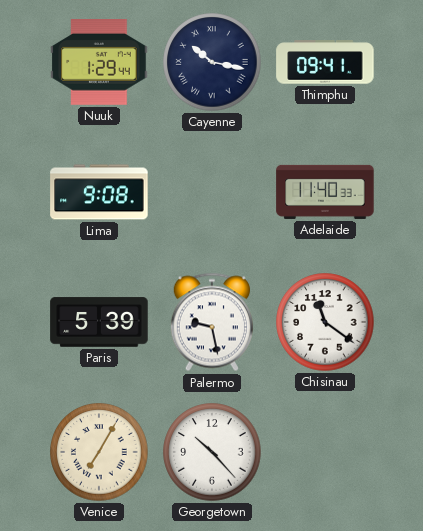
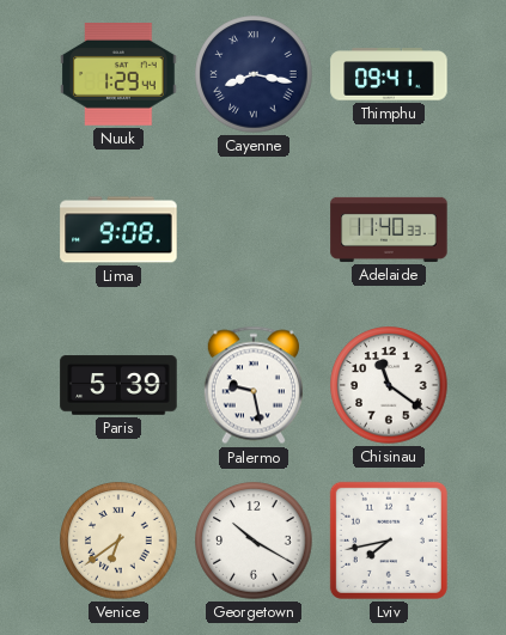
Cayenne: 10:17 -> 8:17 (254, 74)
Venice: 7:05 -> 6:39 (118, 541)
Georgetown: 10:23 -> 10:20 (254, 541)
Lviv: none -> 7:43 (389, 541)
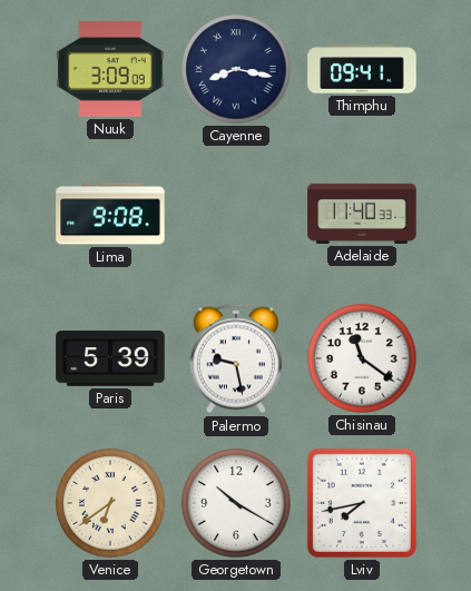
Nuuk: 1:29 -> 3:09 (110, 70)
